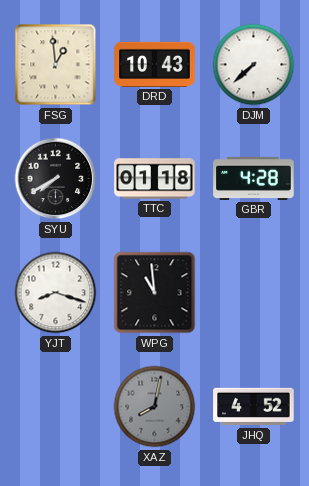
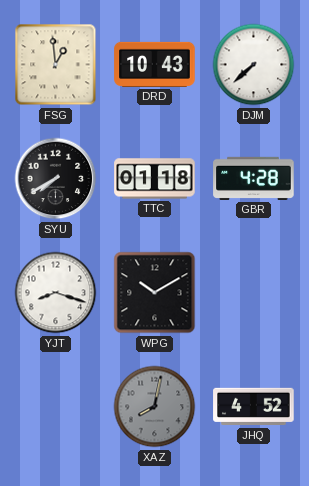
WPG: 10:59 -> 10:10 (155, 293)
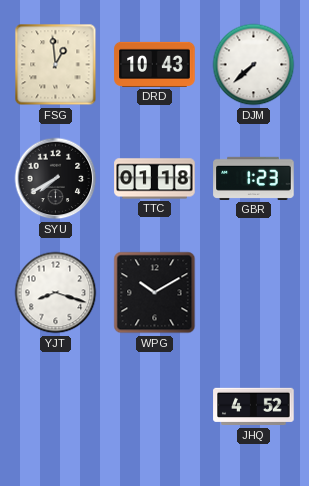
GBR: 4:28 -> 1:23 (254, 178)
XAZ: 8:02 -> none (155, 407)
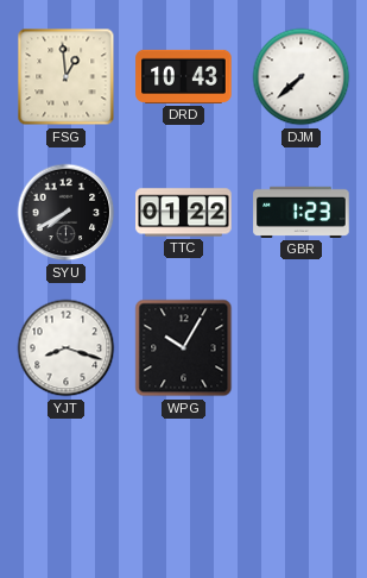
TTC: 01:18 -> 01:22 (184, 213)
WPG: 10:10 -> 10:05 (184, 348)
JHQ: 4:52 -> none (254, 407)
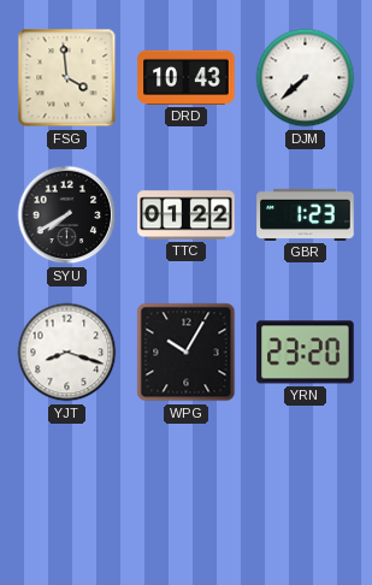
FSG: 12:59 -> 3:59 (67, 78)
YRN: none -> 23:20 (306, 353)
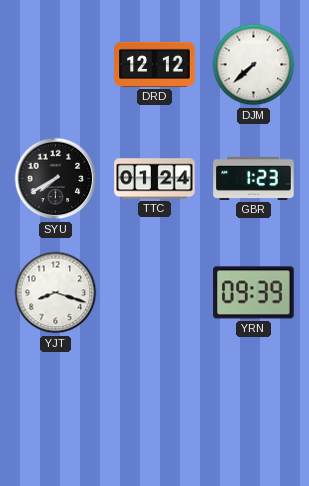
FSG: 3:59 -> none (67, 78)
DRD: 10:43 -> 12:12 (155, 64)
TTC: 01:22 -> 01:24 (155, 179)
WPG: 10:05 -> none (187, 353)
YRN: 23:20 -> 09:39 (254, 293)
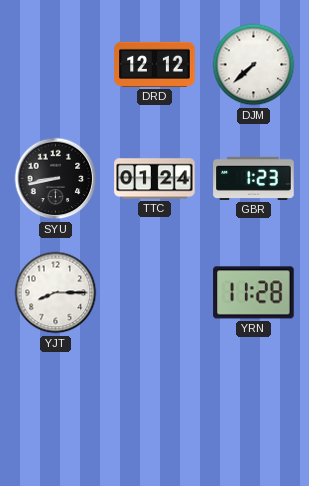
SYU: 7:40 -> 8:43 (56, 179)
YJT: 8:18 -> 8:15 (56, 293)
YRN: 09:39 -> 11:28 (254, 293)
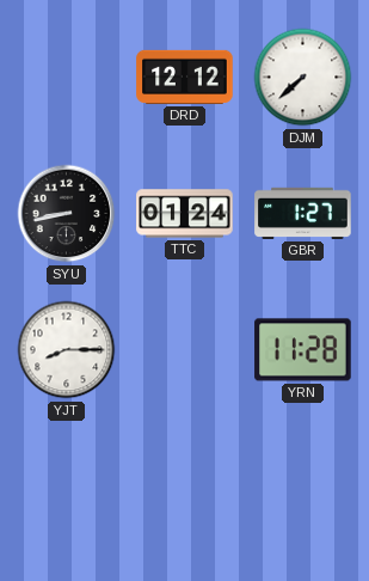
GBR: 1:23 -> 1:27 (303, 213)
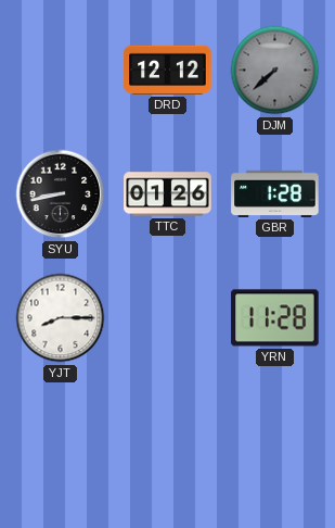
DJM dial: white -> grey (275, 71)
TTC: 01:24 -> 01:26 (168, 194)
GBR: 1:27 -> 1:28 (275, 193)
